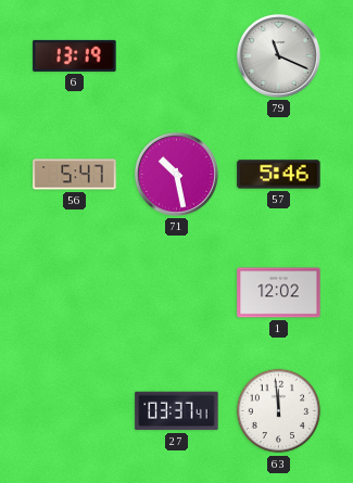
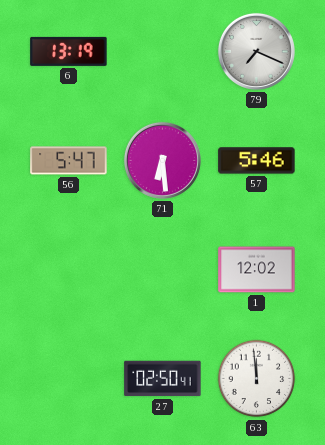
79: 11:19 -> 7:19 (256, 51)
71: 10:28 -> 6:29 (162, 160)
27: 03:37 -> 02:50 (163, 379)
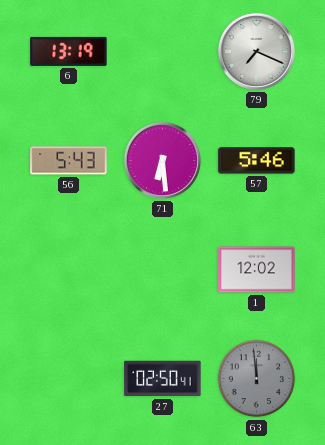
56: 5:47 -> 5:43 (69, 161)
63 dial: white -> grey (257, 379)
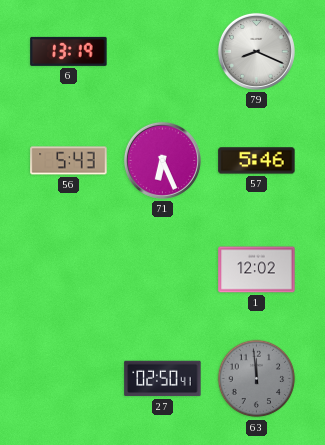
79: 7:19 -> 8:19 (256, 51)
71: 6:29 -> 6:26 (162, 160)
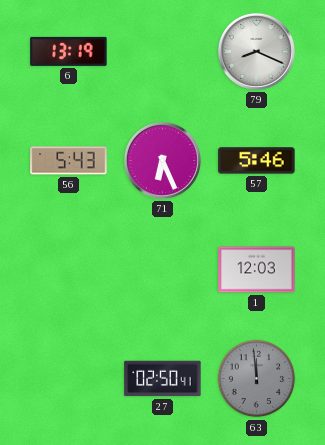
1: 12:02 -> 12:03 (257, 270)
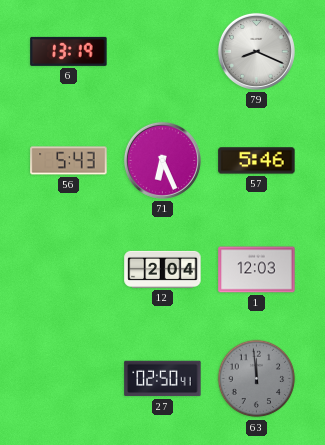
12: none -> 2:04 (163, 269)
